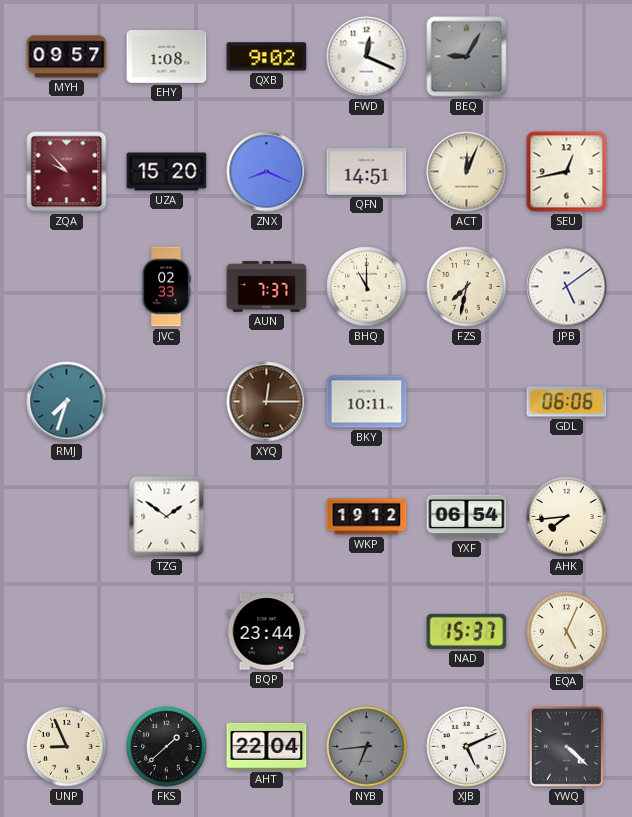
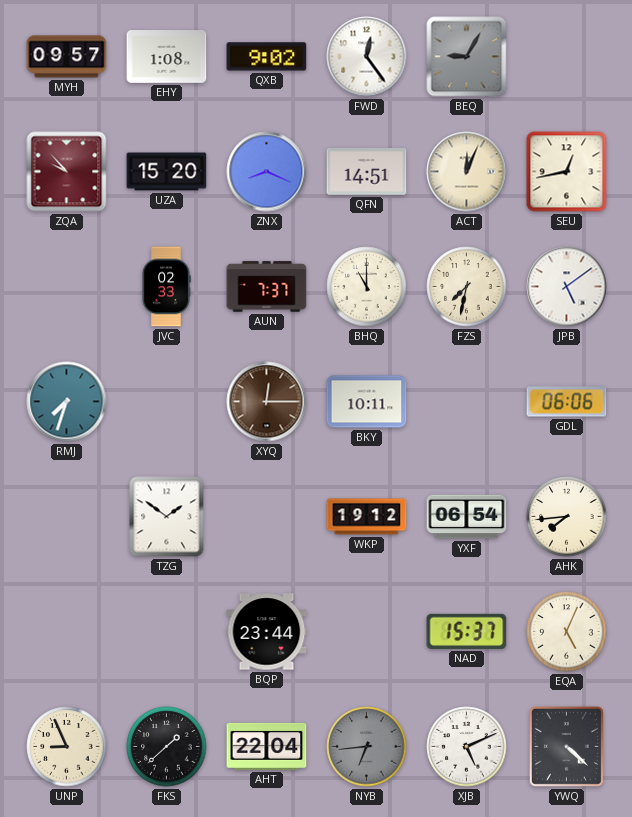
FWD: 12:19 -> 12:24 (367, 57)
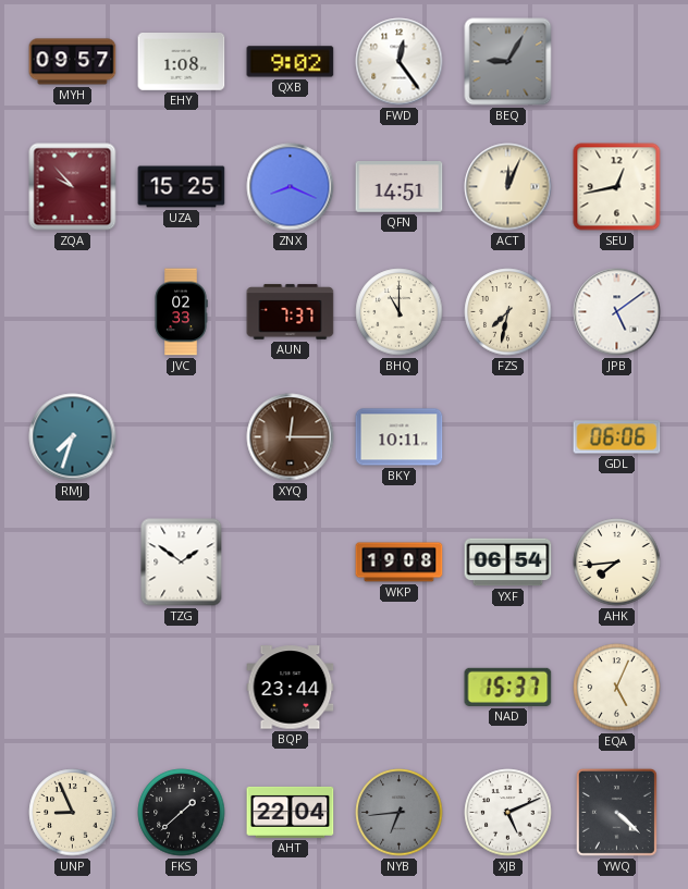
UZA: 15:20 -> 15:25 (182, 187)
WKP: 19:12 -> 19:08 (400, 563)
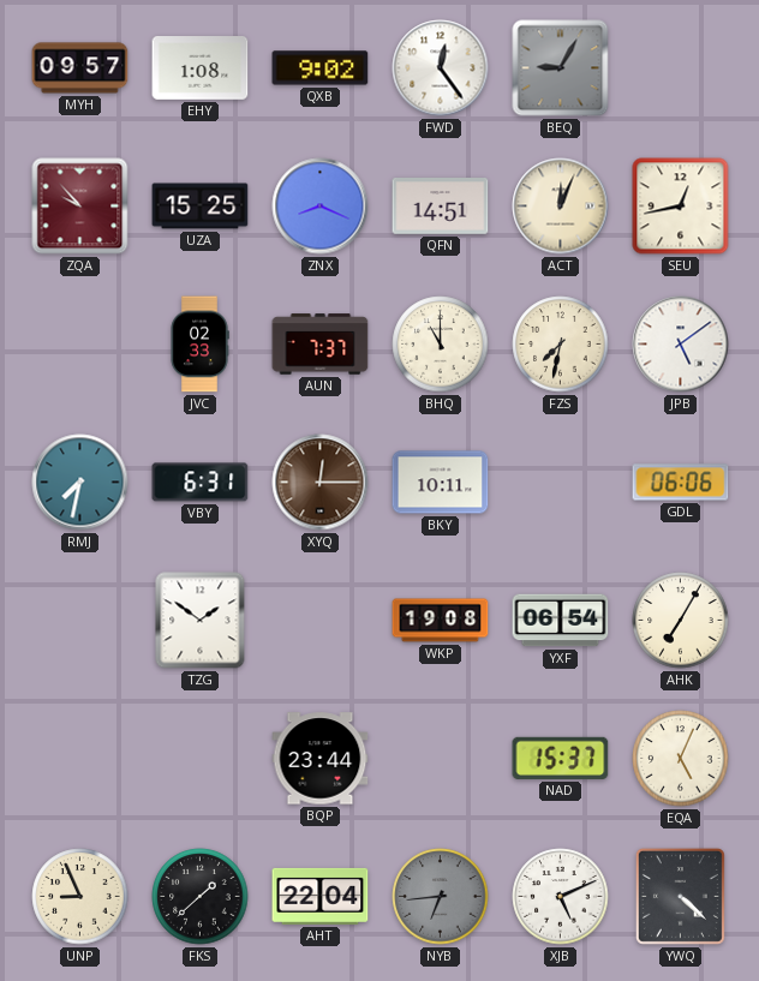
RMJ: 7:33 -> 7:32 (80, 483)
VBY: none -> 6:31 (201, 483)
AHK: 7:44 -> 7:05 (681, 621)
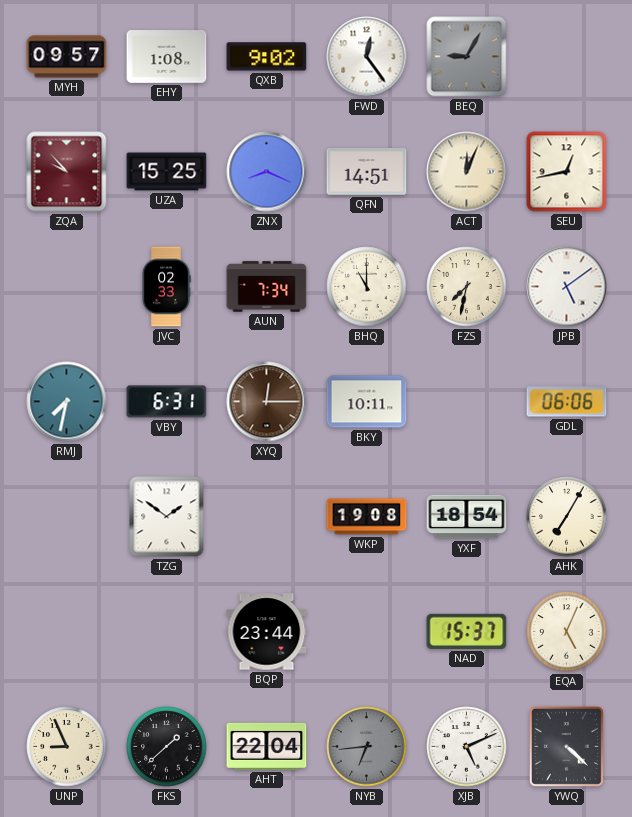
AUN: 7:37 -> 7:34 (267, 287)
YXF: 06:54 -> 18:54 (467, 517)
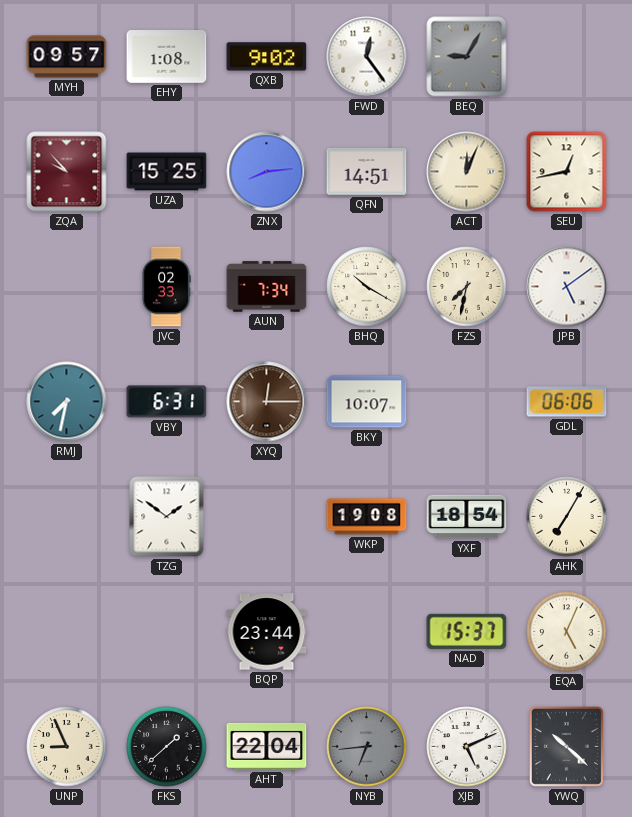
ZNX: 8:19 -> 8:14 (267, 172)
BHQ: 11:00 -> 10:20 (367, 287)
BKY: 10:11 -> 10:07 (367, 402)
YWQ: 4:22 -> 10:22 (566, 746)
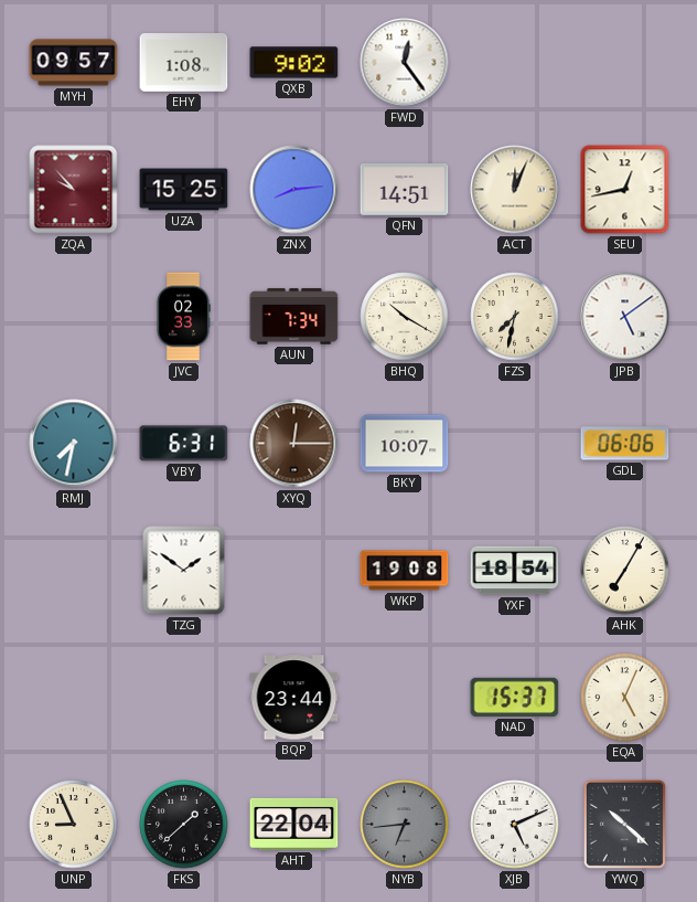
BEQ: 9:05 -> none (467, 57)
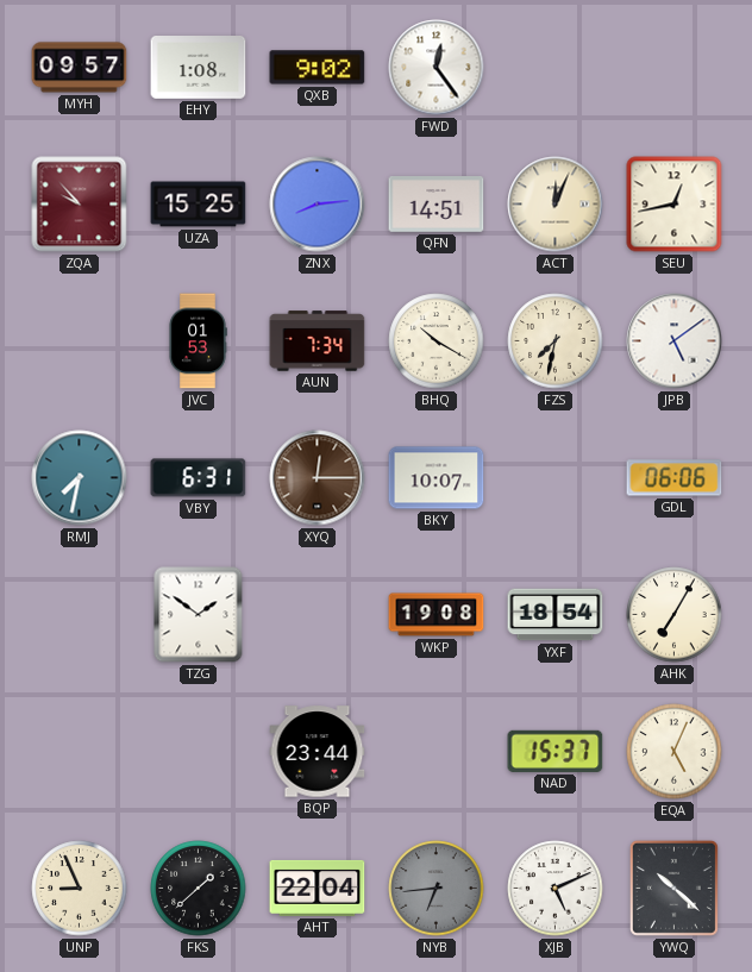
JVC: 02:33 -> 01:53 (198, 341)
